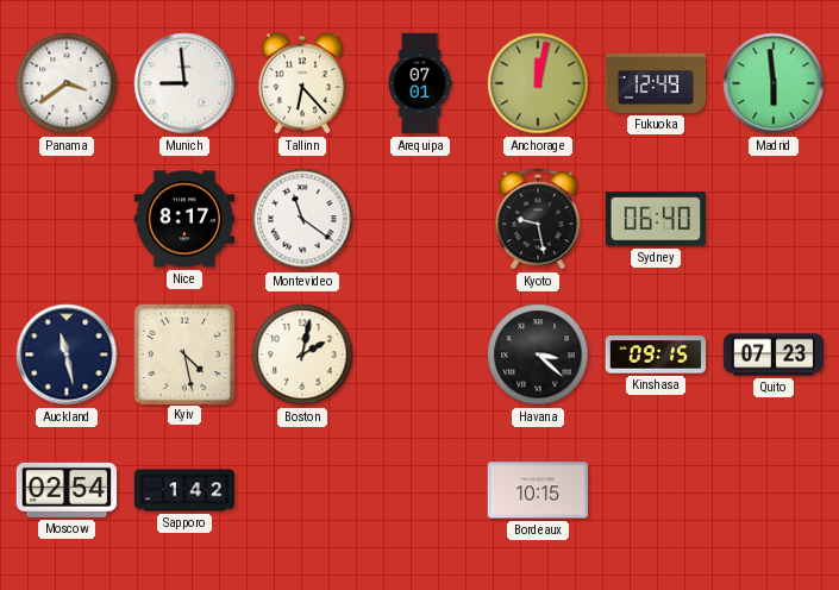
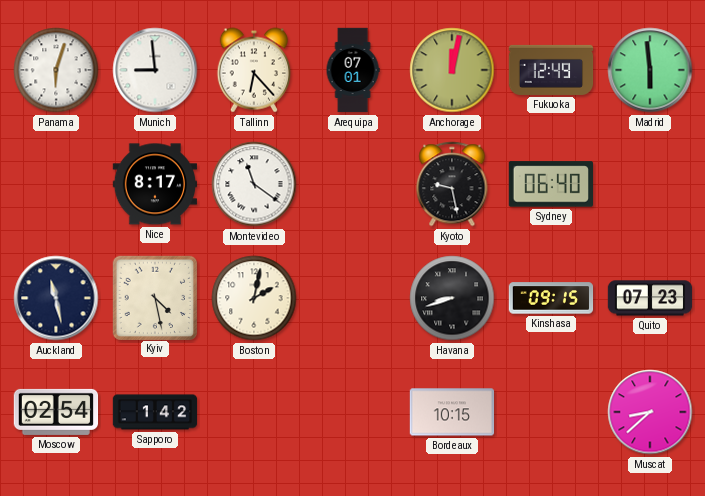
Panama: 3:39 -> 6:03 (56, 70)
Havana: 3:22 -> 8:42 (452, 298)
Muscat: none -> 8:38 (650, 412)
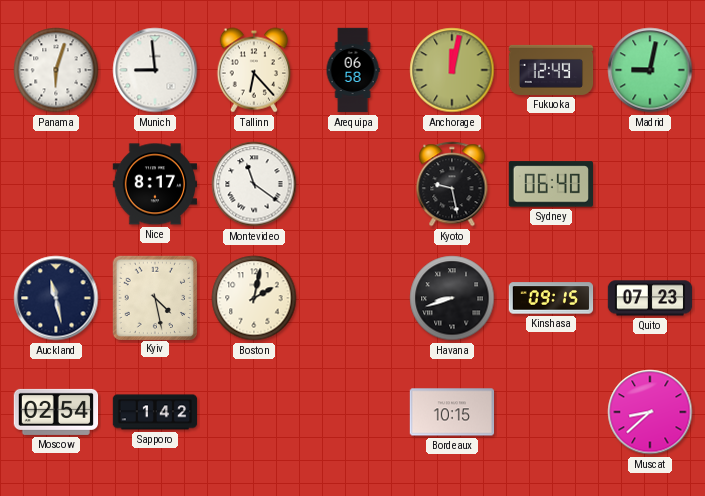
Arequipa: 07:01 -> 06:58 (353, 70)
Madrid: 5:59 -> 9:02 (650, 70)
